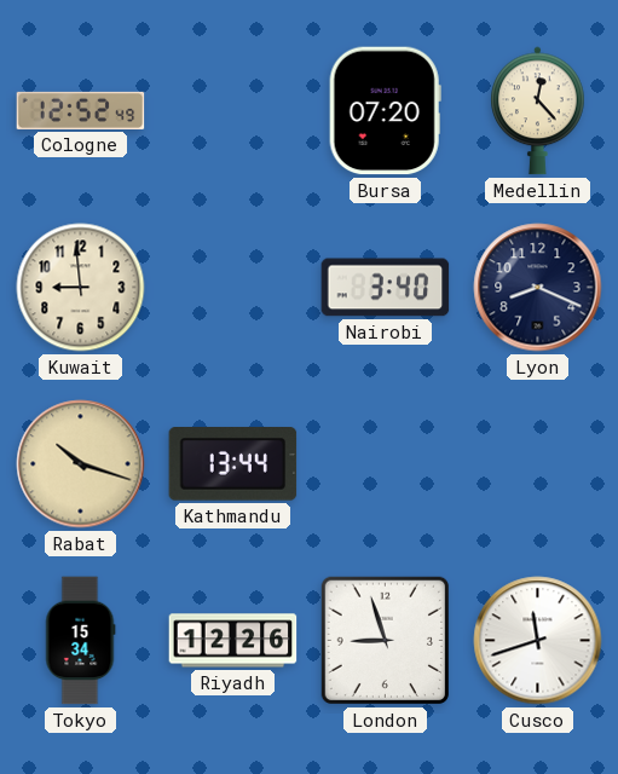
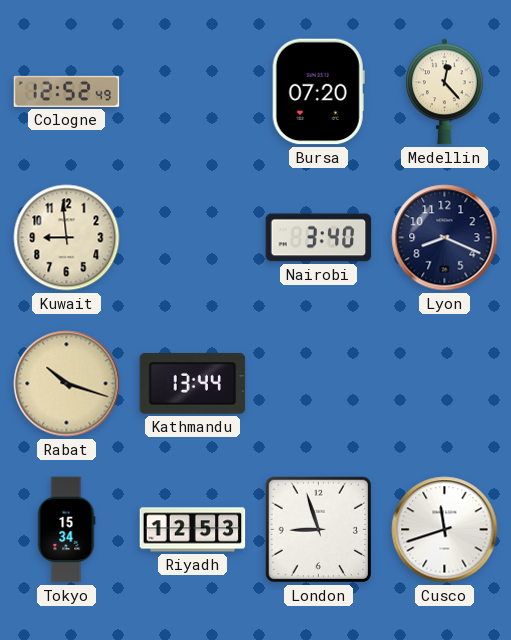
Riyadh: 12:26 -> 12:53 (193, 530)
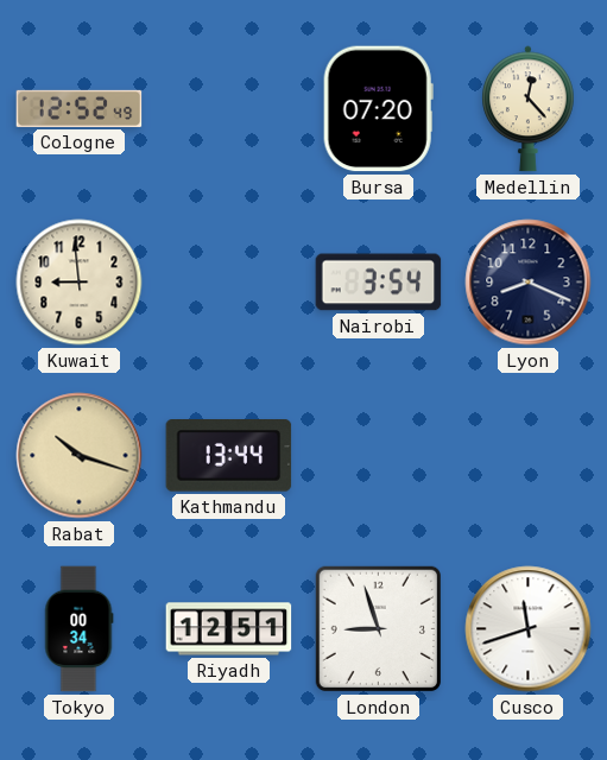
Nairobi: 3:40 -> 3:54 (379, 283)
Tokyo: 15:34 -> 00:34 (78, 629)
Riyadh: 12:53 -> 12:51 (229, 629)
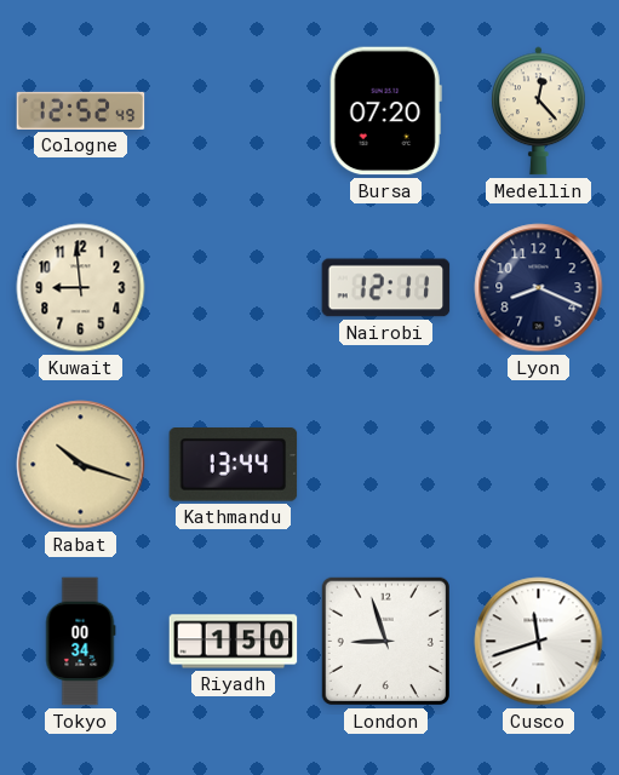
Nairobi: 3:54 -> 12:11 (386, 288)
Riyadh: 12:51 -> 1:50 (234, 642)
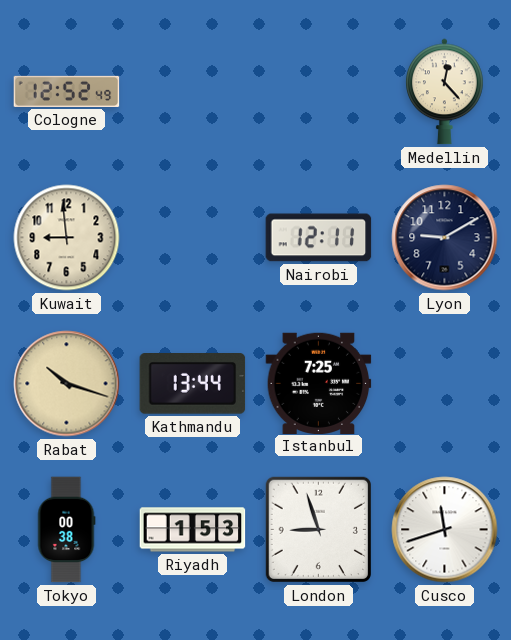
Bursa: 07:20 -> none (385, 111)
Lyon: 8:19 -> 9:10 (445, 238)
Istanbul: none -> 7:25 (319, 383)
Tokyo: 00:34 -> 00:38 (66, 530)
Riyadh: 1:50 -> 1:53 (193, 530)
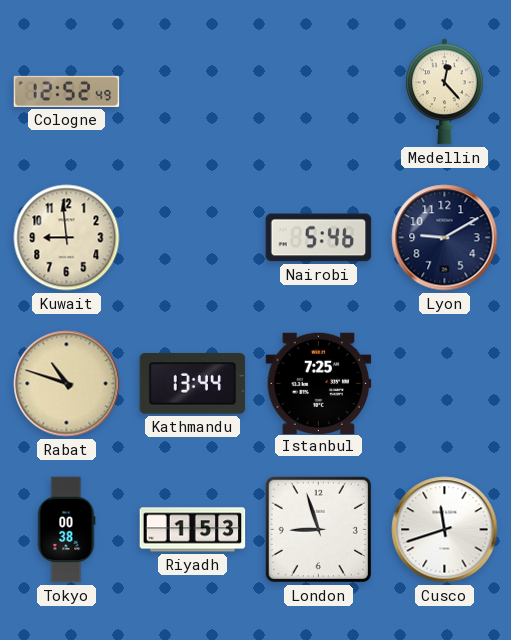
Nairobi: 12:11 -> 5:46 (319, 238)
Rabat: 10:18 -> 10:48 (67, 384)
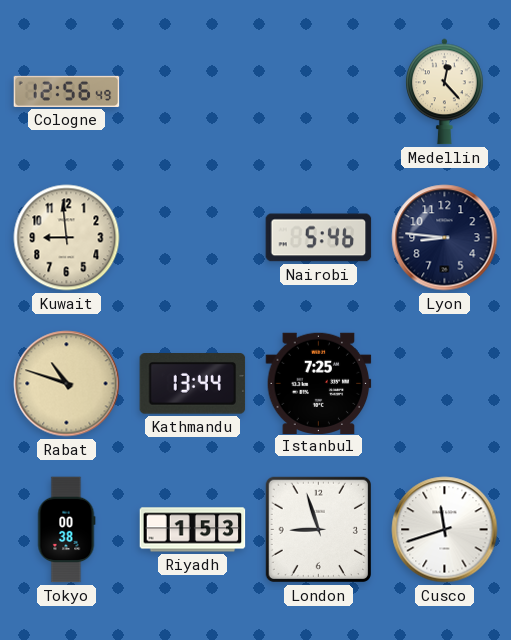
Cologne: 12:52 -> 12:56 (67, 91)
Lyon: 9:10 -> 8:46 (445, 238)
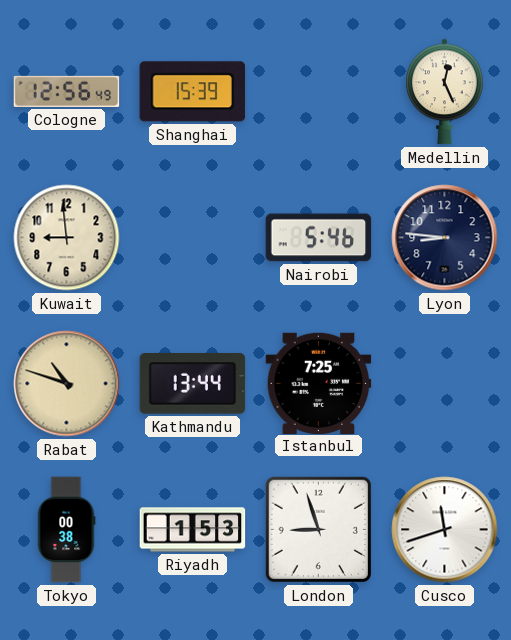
Shanghai: none -> 15:39 (193, 92)
Medellin: 12:23 -> 12:26 (445, 92)
